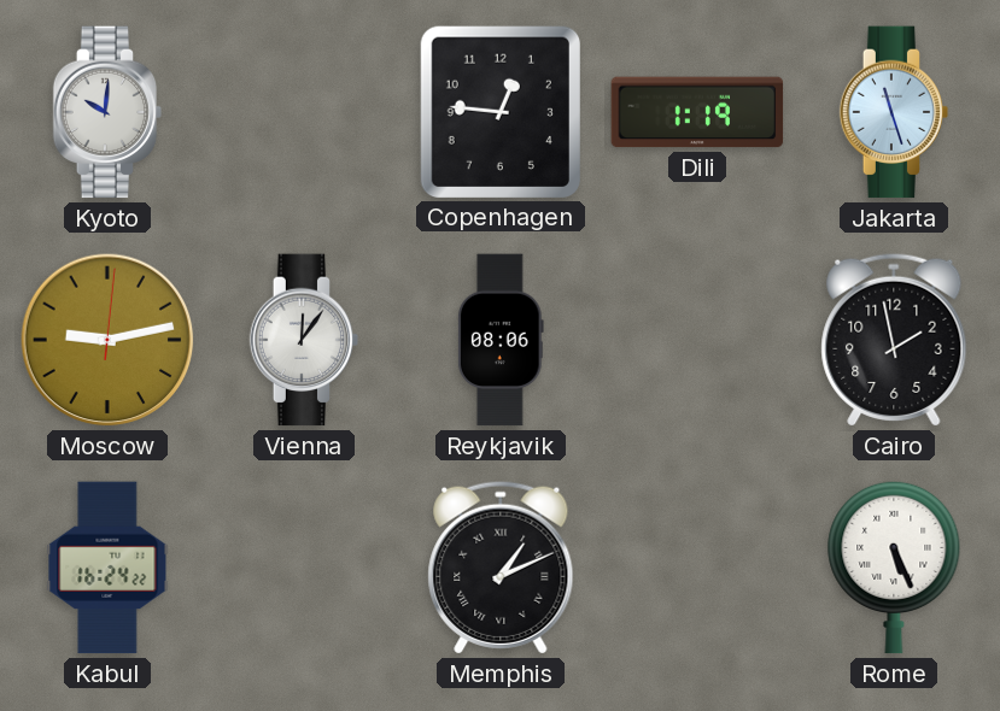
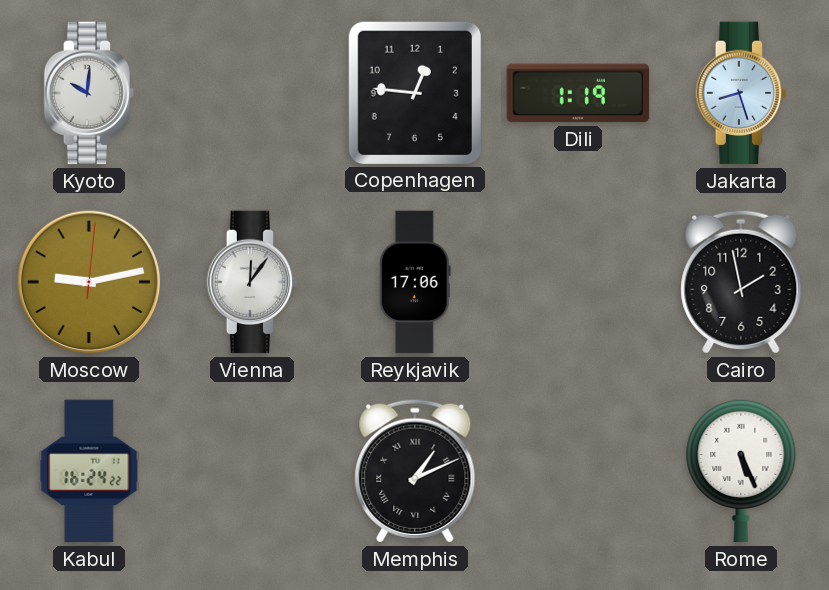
Jakarta: 11:27 -> 8:27 (741, 93)
Reykjavik: 08:06 -> 17:06 (415, 282)
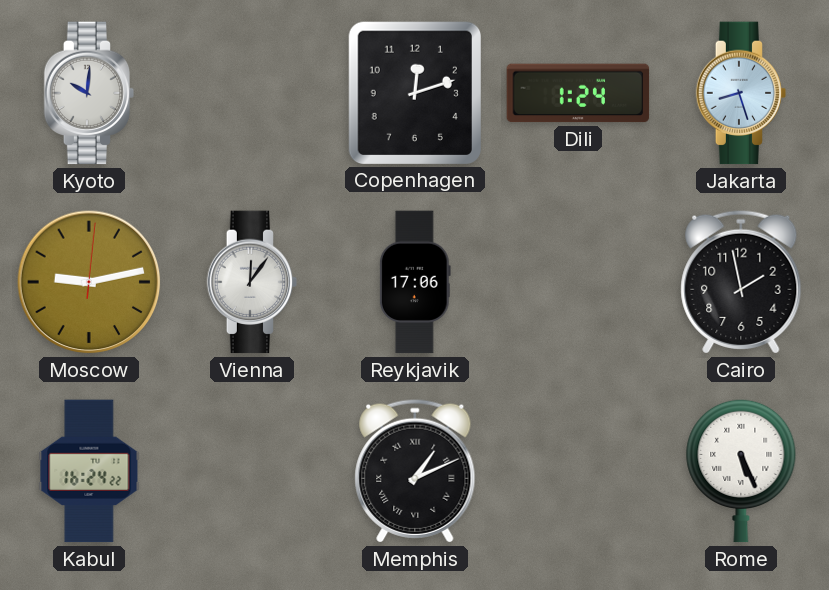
Copenhagen: 12:46 -> 12:12 (414, 92)
Dili: 1:19 -> 1:24 (578, 93)
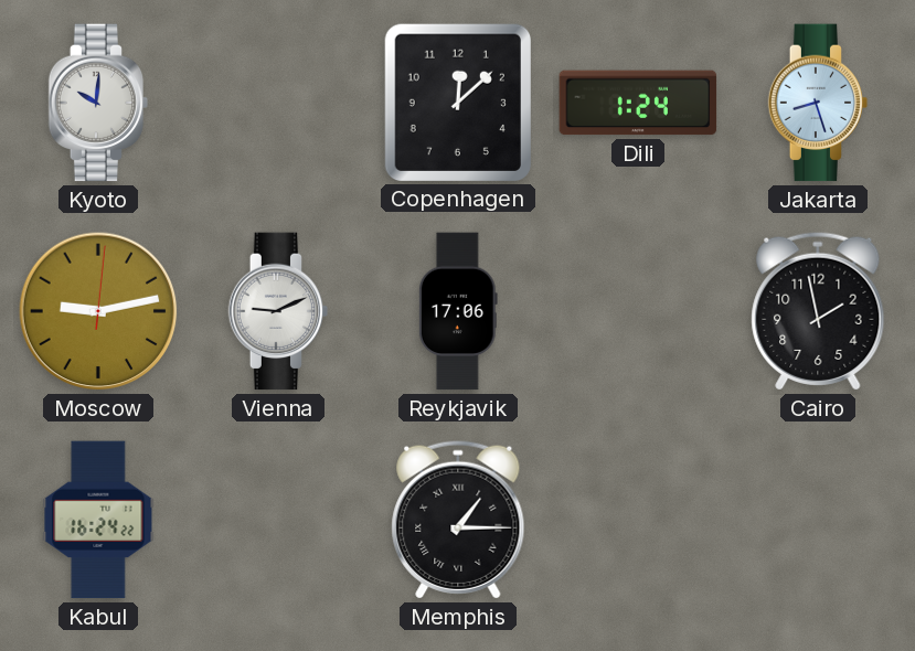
Copenhagen: 12:12 -> 12:08 (457, 102)
Vienna: 12:06 -> 9:11 (278, 311)
Memphis: 1:11 -> 1:15 (458, 520)
Rome: 5:26 -> none (741, 471)
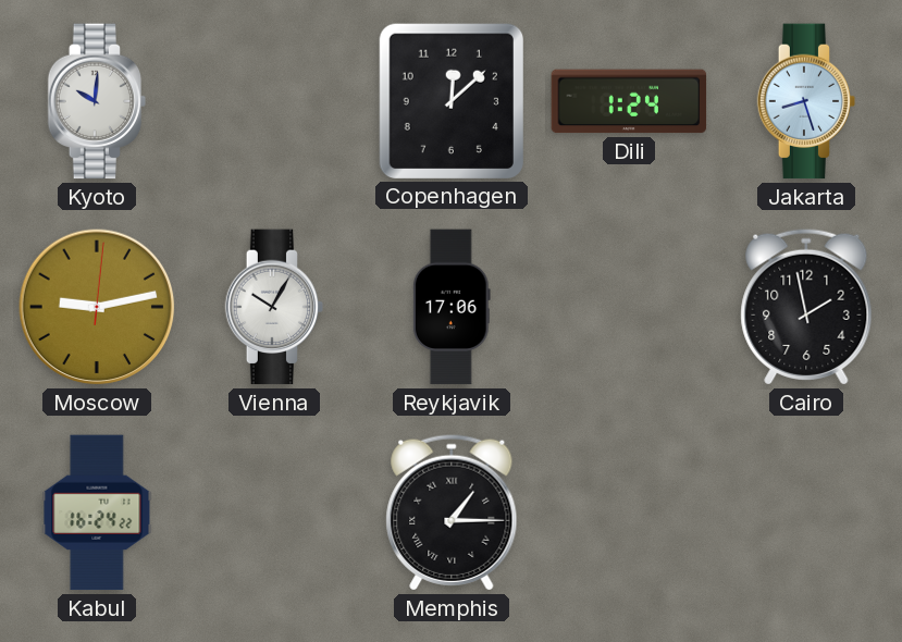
Vienna: 9:11 -> 10:05 (274, 307)
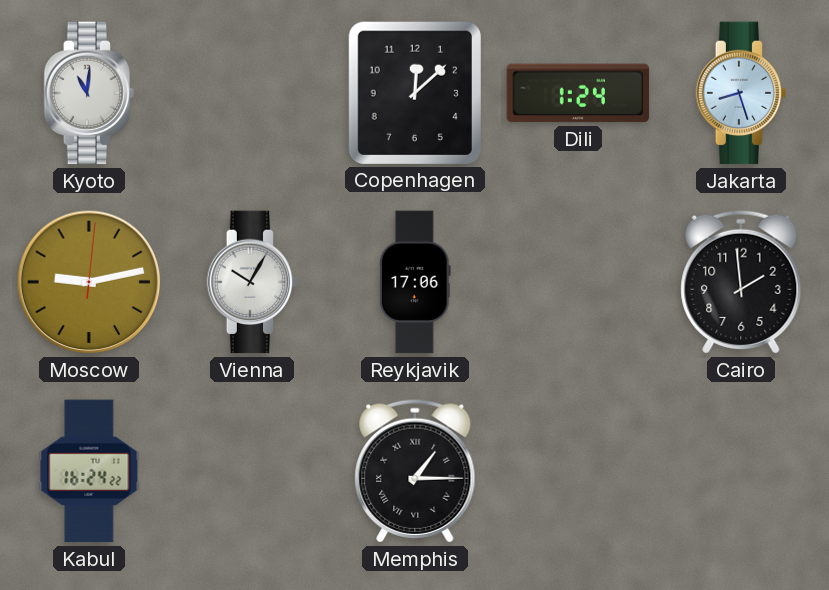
Kyoto: 10:01 -> 11:01 (89, 93)
Cairo: 1:58 -> 1:59 (741, 282)
